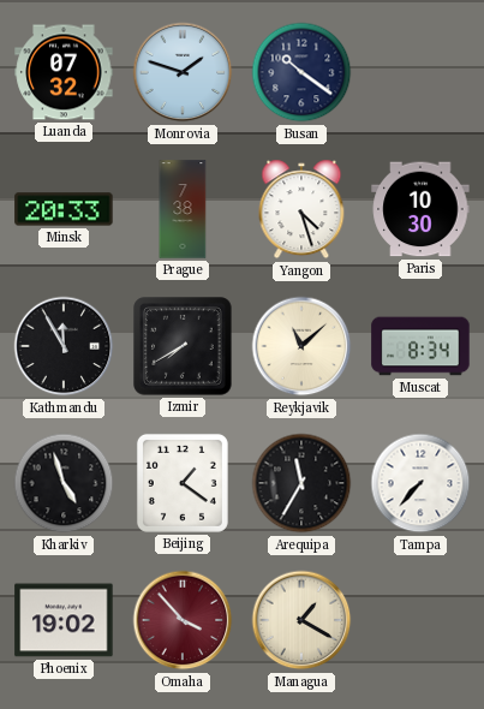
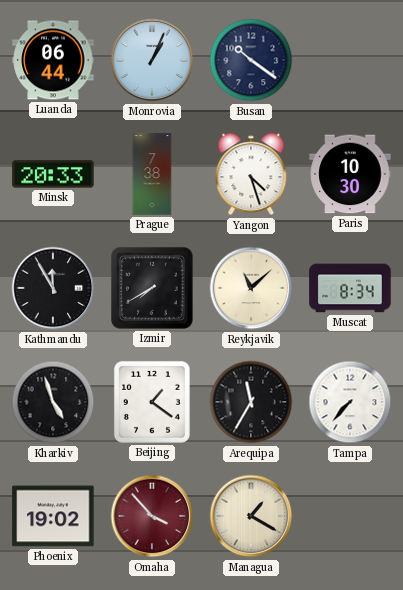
Luanda: 07:32 -> 06:44 (53, 60)
Monrovia: 1:48 -> 1:04 (152, 60)
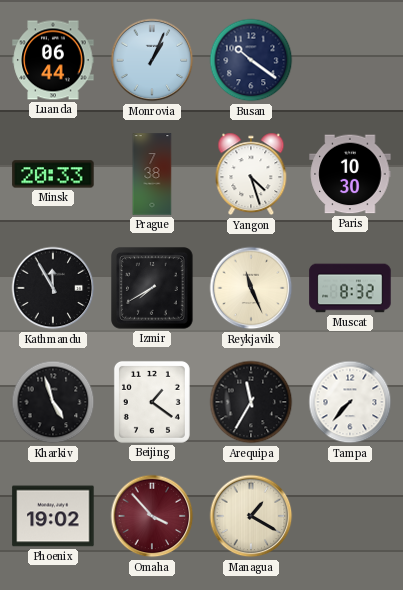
Reykjavik: 11:08 -> 11:26 (251, 288)
Muscat: 8:34 -> 8:32 (350, 288)
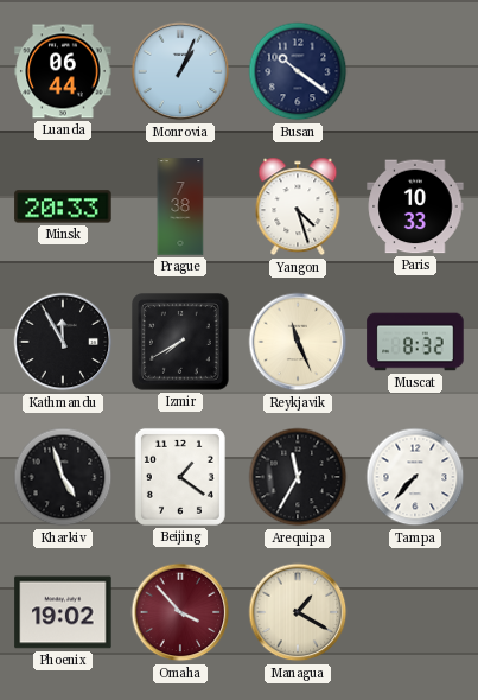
Paris: 10:30 -> 10:33 (415, 206)
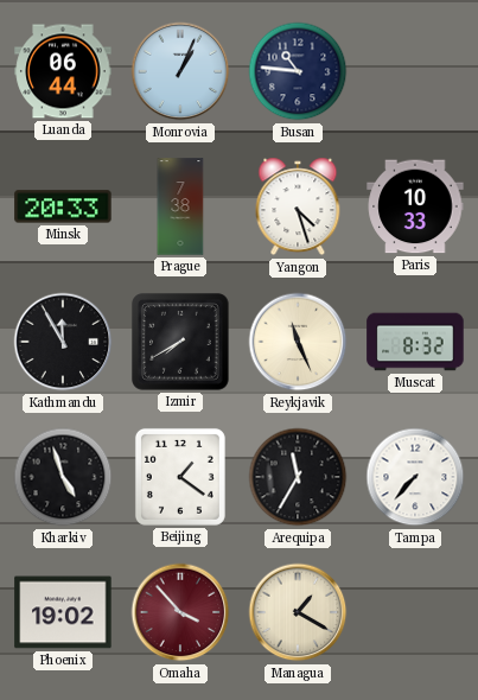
Busan: 10:21 -> 10:46 (298, 71)
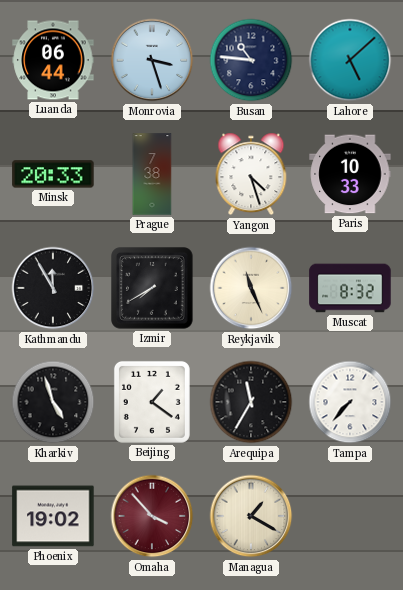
Monrovia: 1:04 -> 3:27 (152, 60)
Lahore: none -> 5:08 (350, 60)
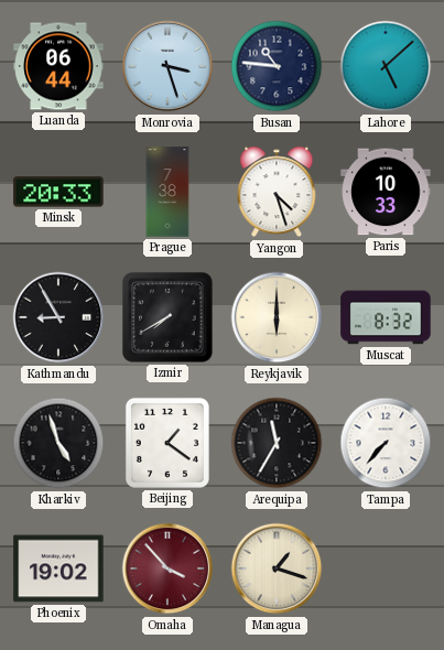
Kathmandu: 11:55 -> 8:55 (58, 317)
Reykjavik: 11:26 -> 6:00 (277, 317)
Managua: 1:20 -> 1:18 (277, 568)
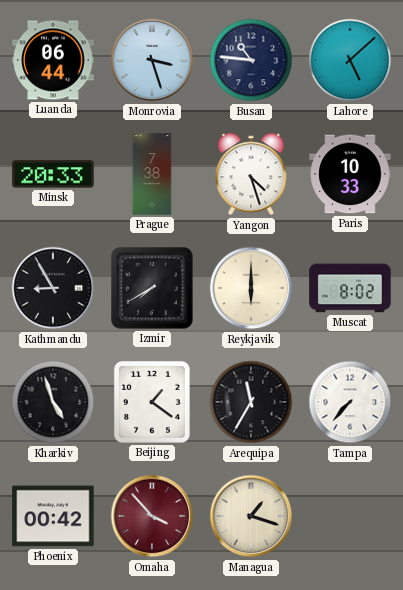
Muscat: 8:32 -> 8:02 (350, 288)
Phoenix: 19:02 -> 00:42 (53, 516)
